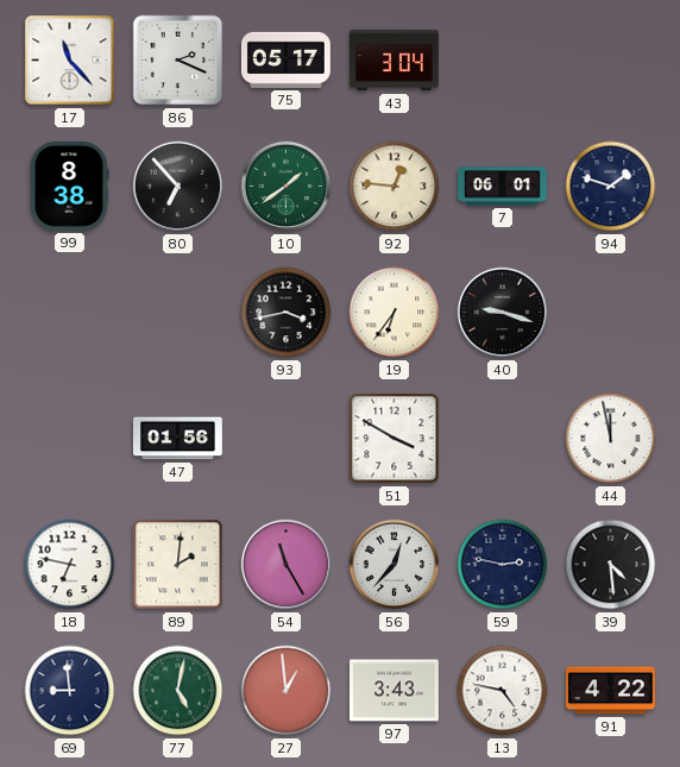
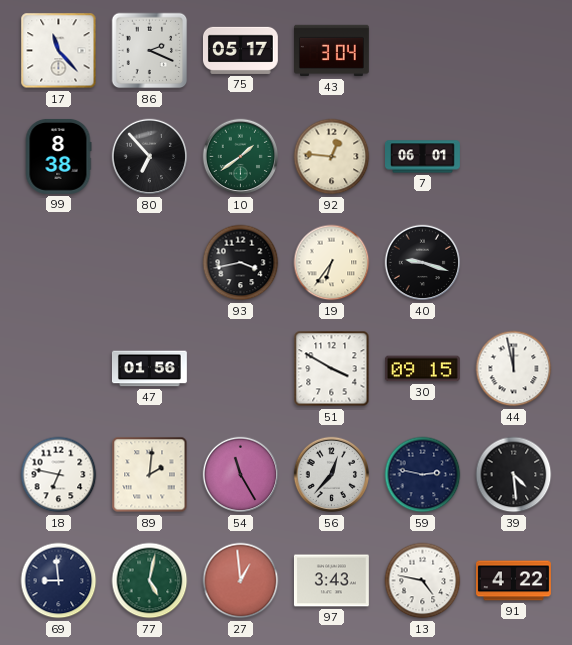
94: 1:48 -> none (611, 187)
30: none -> 09:15 (422, 369)
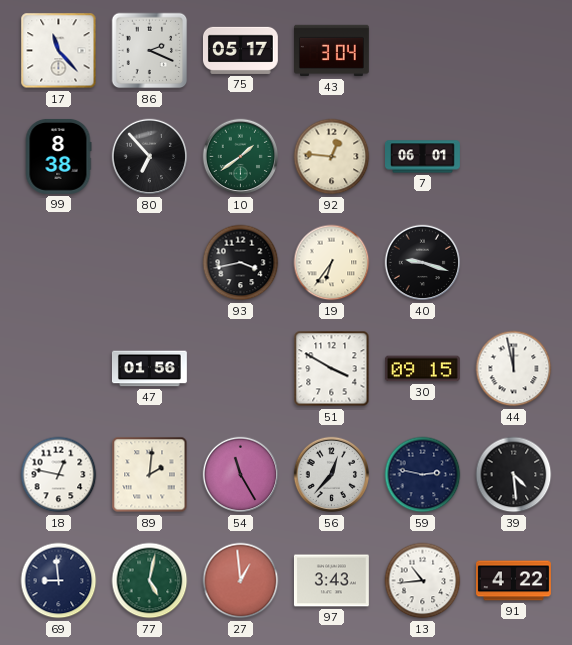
18: 6:47 -> 12:47 (59, 475)
13: 4:47 -> 10:44 (423, 581)
